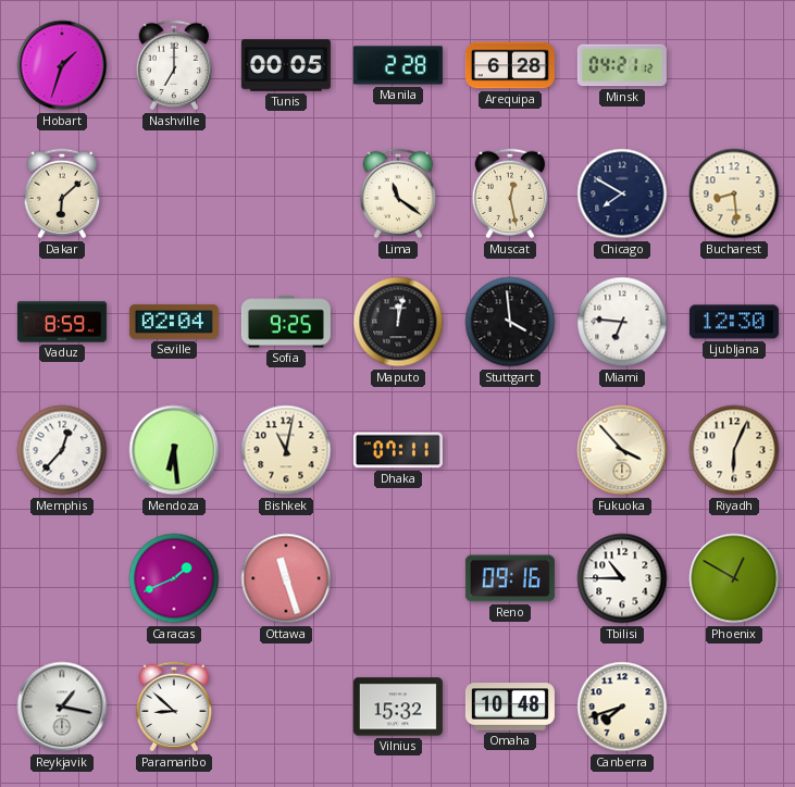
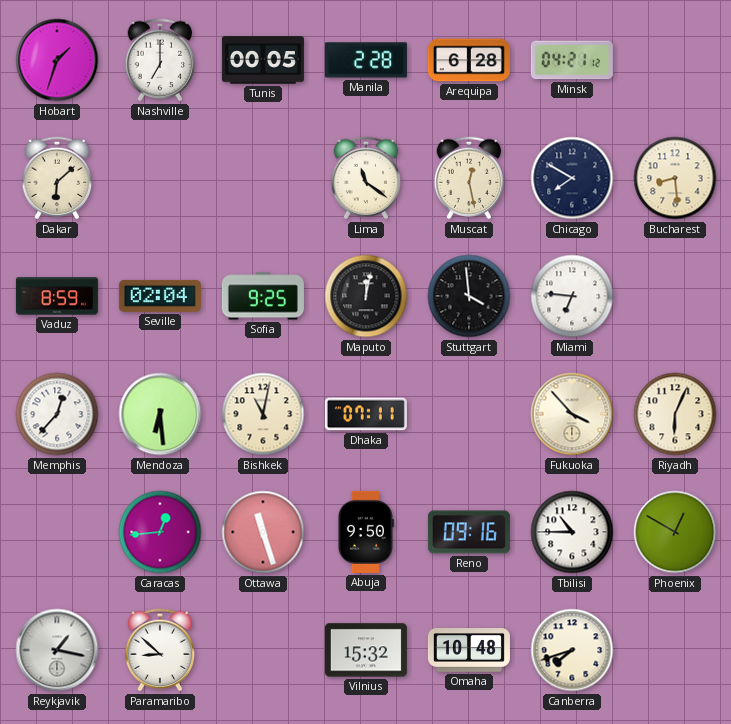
Ljubljana: 12:30 -> none (734, 322)
Caracas: 1:41 -> 12:44 (160, 532)
Abuja: none -> 9:50 (365, 532)
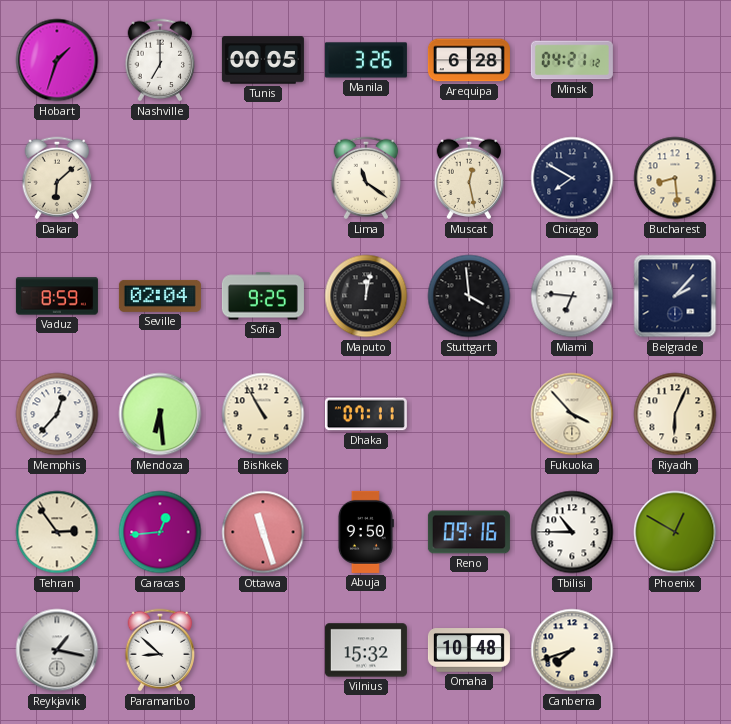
Manila: 2:28 -> 3:26 (366, 60)
Belgrade: none -> 2:07 (675, 296)
Bishkek: 11:02 -> 10:55 (263, 414)
Tehran: none -> 2:54 (57, 532)
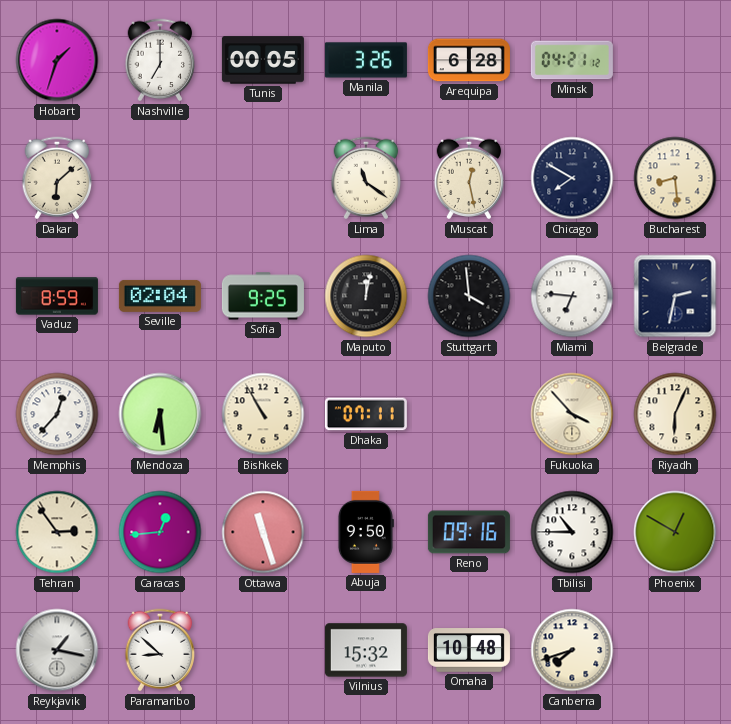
Belgrade: 2:07 -> 2:32 (675, 296)
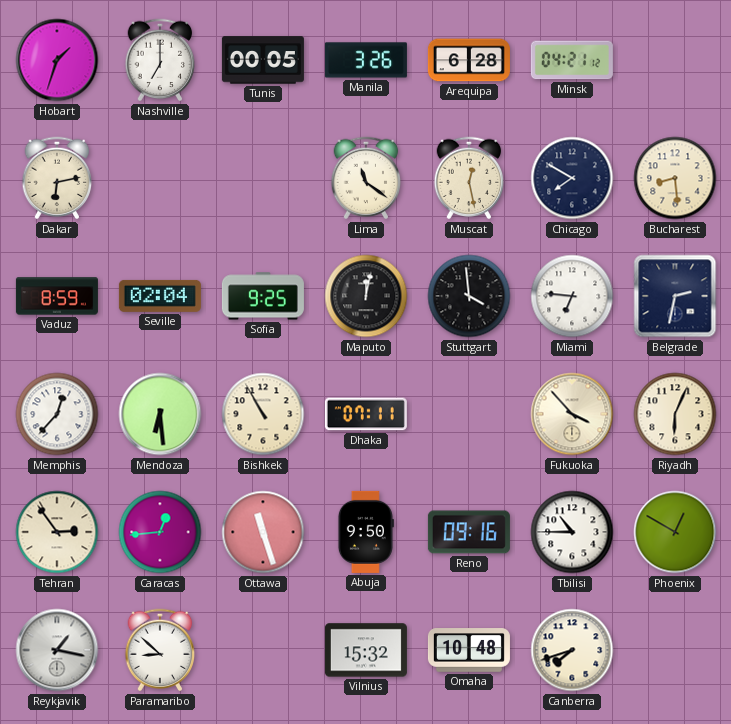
Dakar: 6:08 -> 6:13 (57, 178)
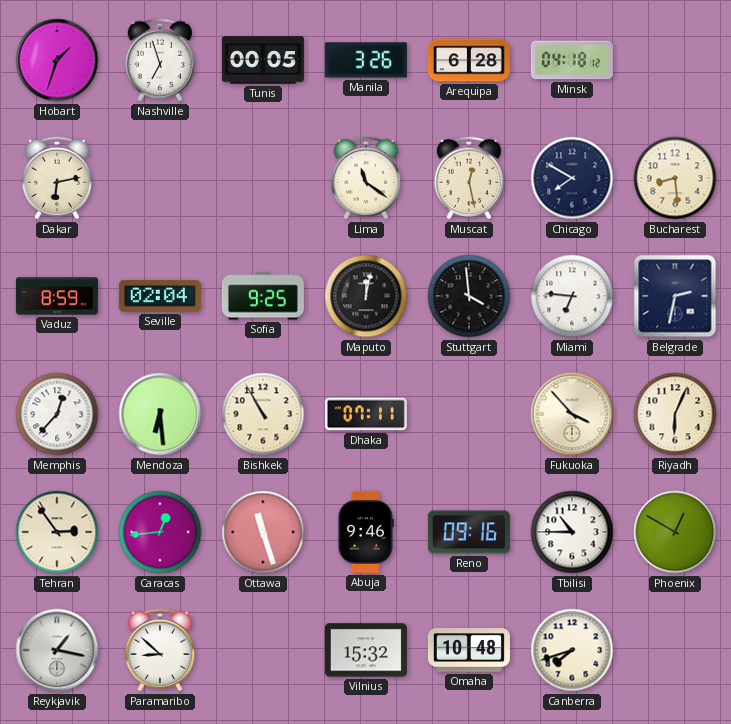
Nashville: 7:00 -> 6:57 (160, 60)
Minsk: 04:21 -> 04:18 (572, 60)
Abuja: 9:50 -> 9:46 (365, 532)
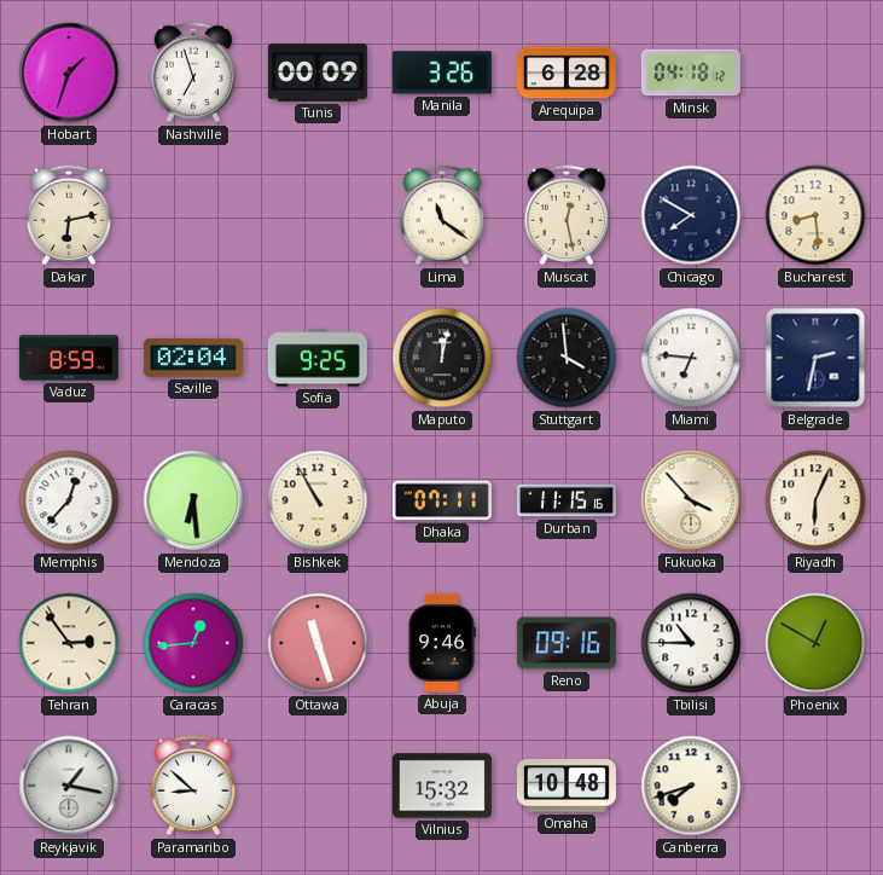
Tunis: 00:05 -> 00:09 (318, 73)
Durban: none -> 11:15 (567, 500)
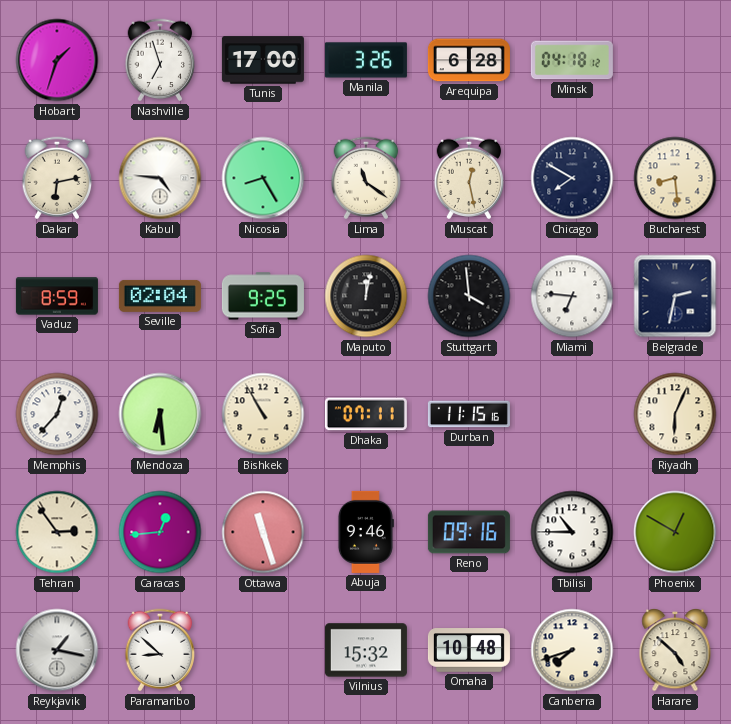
Tunis: 00:09 -> 17:00 (263, 60)
Kabul: none -> 4:46 (160, 178)
Nicosia: none -> 8:25 (263, 178)
Fukuoka: 3:53 -> none (691, 500)
Harare: none -> 4:52 (675, 651)
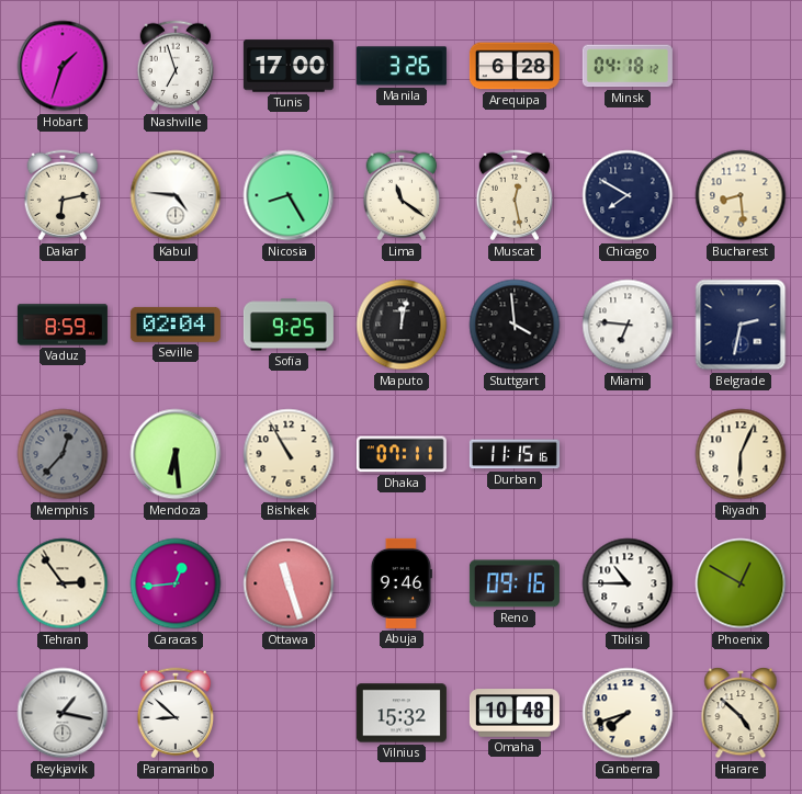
Memphis dial: white -> grey (63, 454)
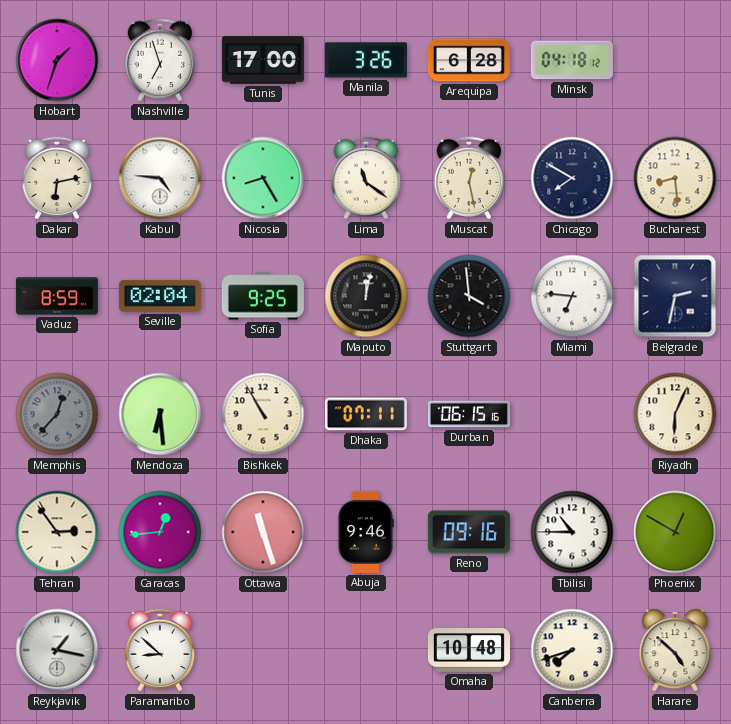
Durban: 11:15 -> 06:15 (469, 414)
Vilnius: 15:32 -> none (402, 713)
